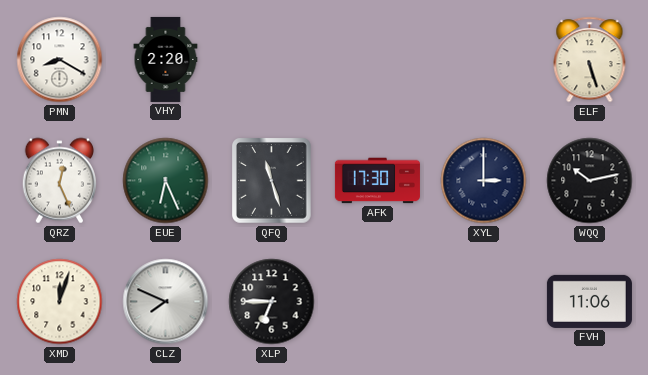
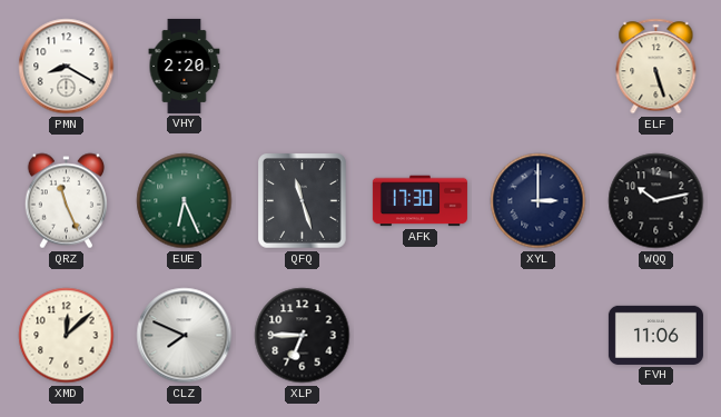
QRZ: 12:26 -> 11:26 (66, 201)
XMD: 12:03 -> 12:08 (67, 336)
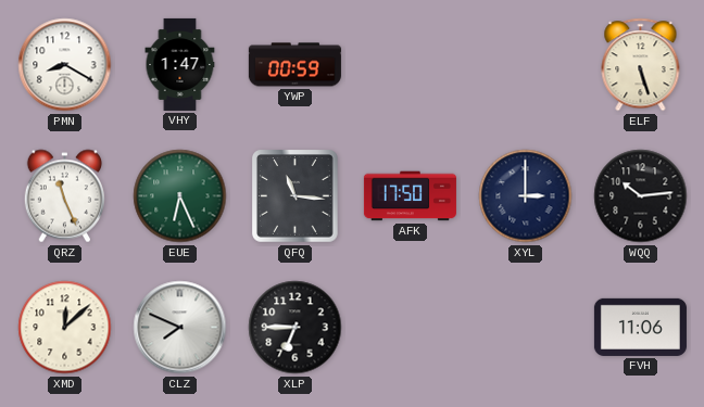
VHY: 2:20 -> 1:47 (180, 64)
YWP: none -> 00:59 (294, 65)
QFQ: 11:27 -> 11:16 (296, 196)
AFK: 17:30 -> 17:50 (410, 196)
WQQ: 10:13 -> 10:14 (641, 196)
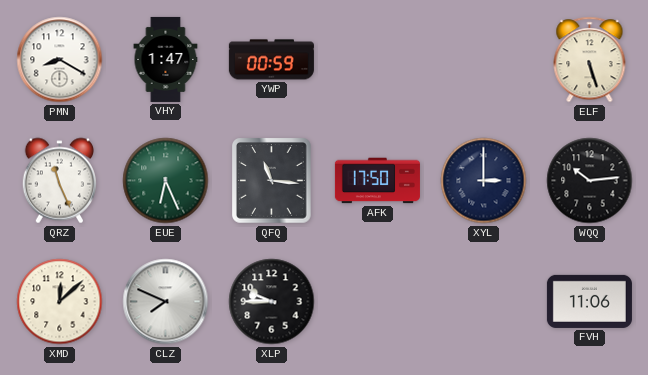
XLP: 6:45 -> 9:45 (272, 302)
